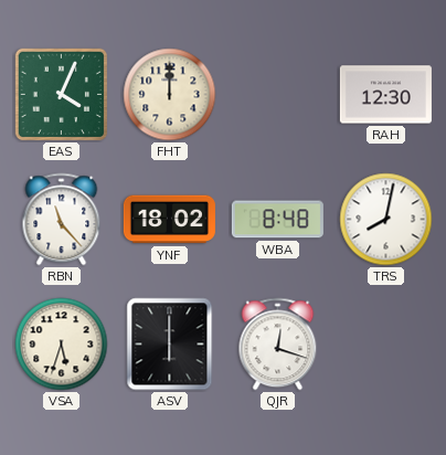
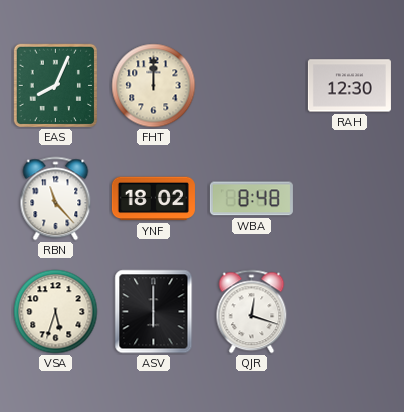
EAS: 4:04 -> 8:04 (56, 86)
TRS: 8:02 -> none (386, 220)
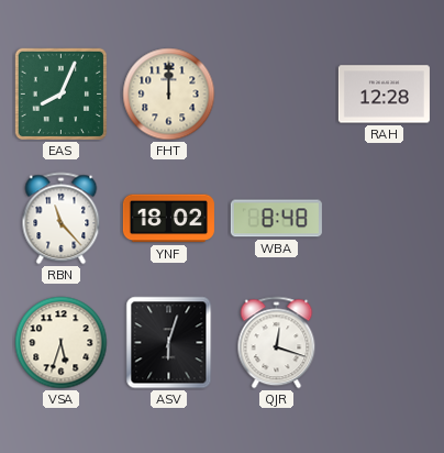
RAH: 12:30 -> 12:28 (384, 95)
ASV: 6:00 -> 6:03 (169, 343)
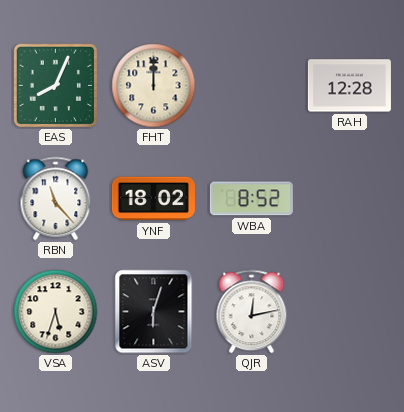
WBA: 8:48 -> 8:52 (251, 199)
QJR: 12:18 -> 12:13 (252, 312)
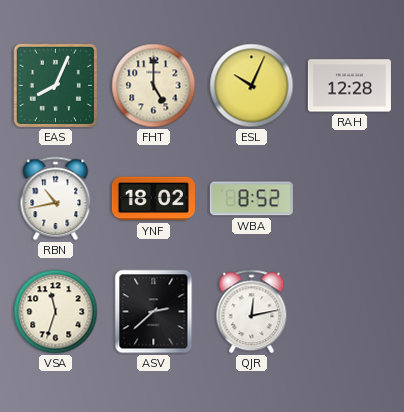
FHT: 12:00 -> 5:00 (154, 86)
ESL: none -> 10:04 (252, 86)
RBN: 11:23 -> 10:43 (56, 199)
VSA: 5:33 -> 11:33 (56, 312)
ASV: 6:03 -> 2:38 (154, 312)
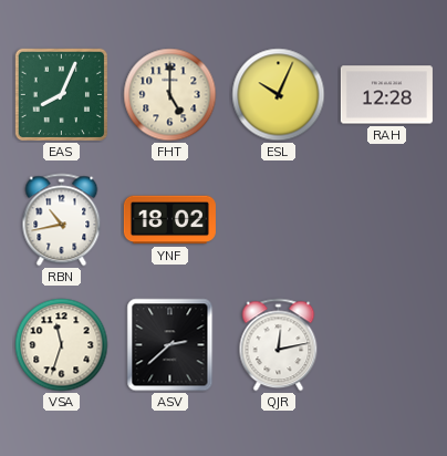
WBA: 8:52 -> none (251, 199)
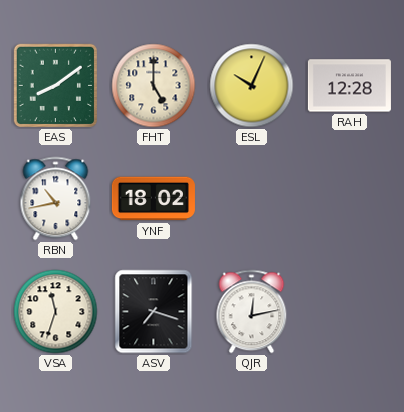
EAS: 8:04 -> 8:09 (56, 86)
ASV: 2:38 -> 7:18 (154, 312)
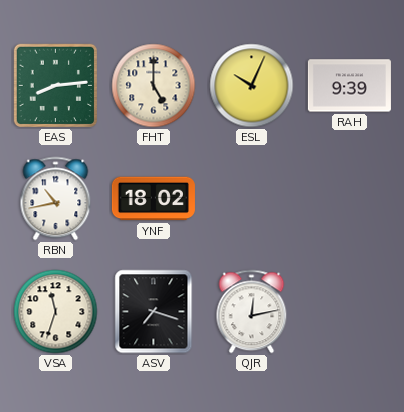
EAS: 8:09 -> 8:14 (56, 86)
RAH: 12:28 -> 9:39 (349, 86)
